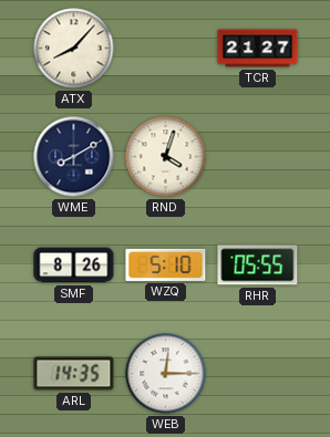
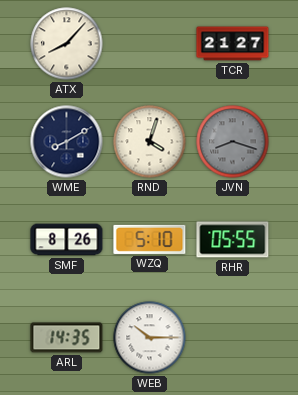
JVN: none -> 8:18 (233, 142)
WEB: 12:15 -> 10:15 (150, 338)
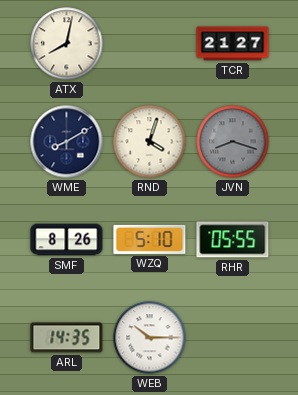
ATX: 8:07 -> 8:02 (67, 44)
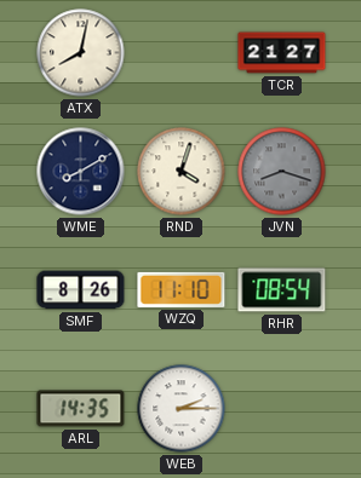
WZQ: 5:10 -> 11:10 (182, 289)
RHR: 05:55 -> 08:54 (282, 290)
WEB: 10:15 -> 2:15 (182, 409)
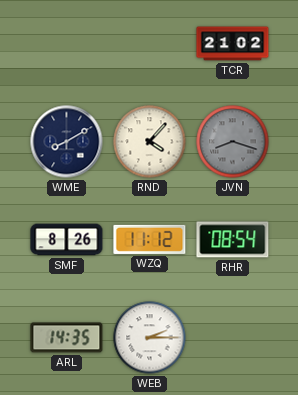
ATX: 8:02 -> none (81, 53)
TCR: 21:27 -> 21:02 (233, 44)
RND: 4:03 -> 4:07 (150, 142)
WZQ: 11:10 -> 11:12 (150, 239)
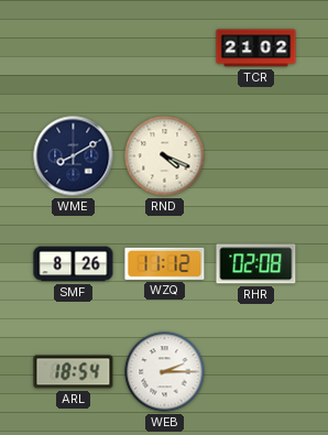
RND: 4:07 -> 4:19 (165, 156)
JVN: 8:18 -> none (233, 142)
RHR: 08:54 -> 02:08 (256, 264)
ARL: 14:35 -> 18:54 (74, 372)
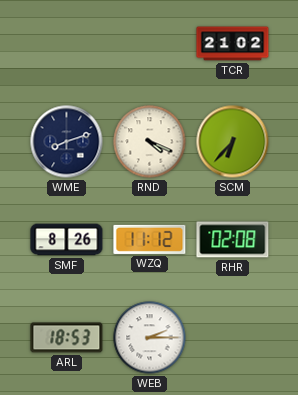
WME: 8:10 -> 8:12 (67, 142)
SCM: none -> 6:37 (233, 142)
ARL: 18:54 -> 18:53 (67, 338)
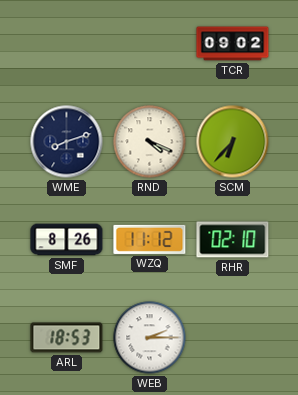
TCR: 21:02 -> 09:02 (233, 44)
RHR: 02:08 -> 02:10 (233, 240)
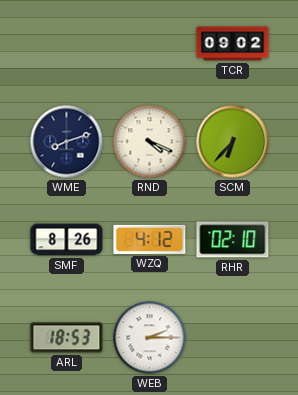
WZQ: 11:12 -> 4:12 (150, 239)
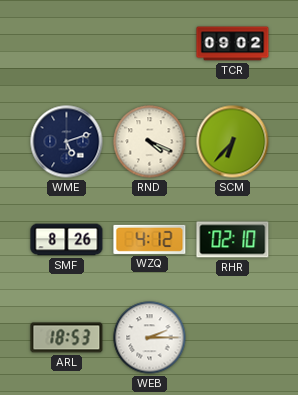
WME: 8:12 -> 5:12 (67, 142)
